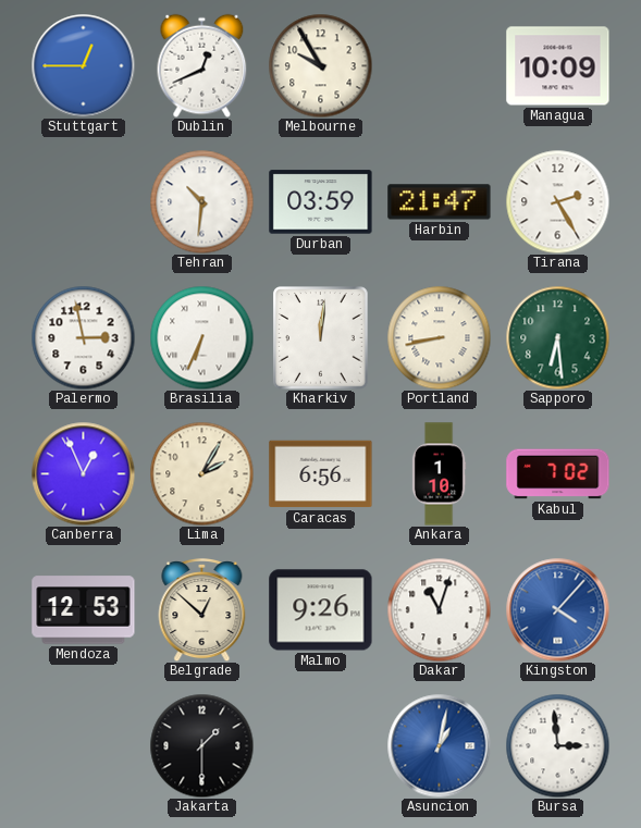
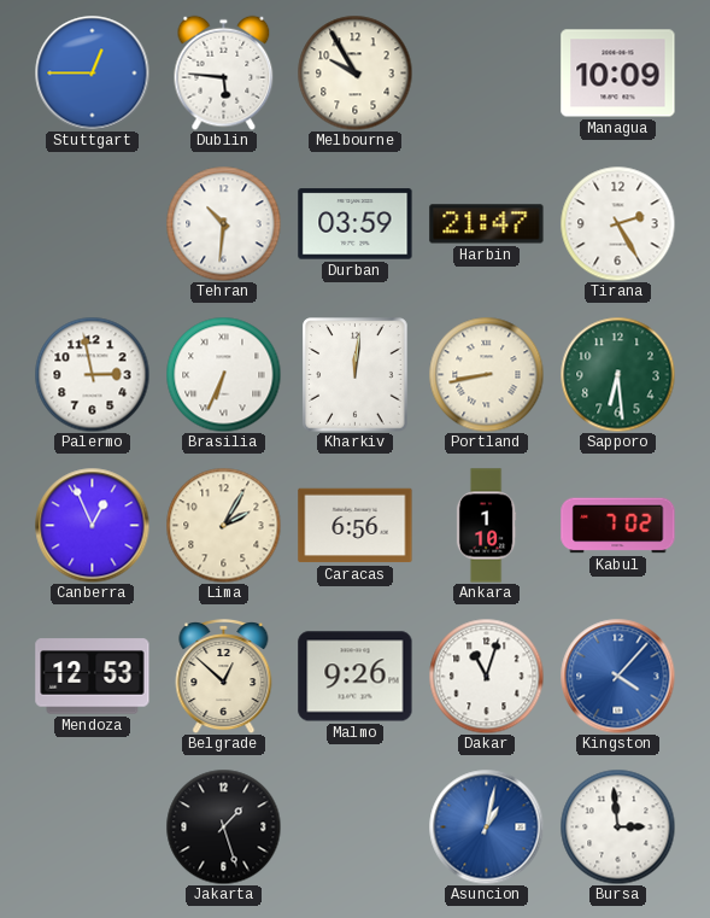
Dublin: 12:41 -> 5:46 (224, 72)
Jakarta: 1:30 -> 1:27 (223, 826)
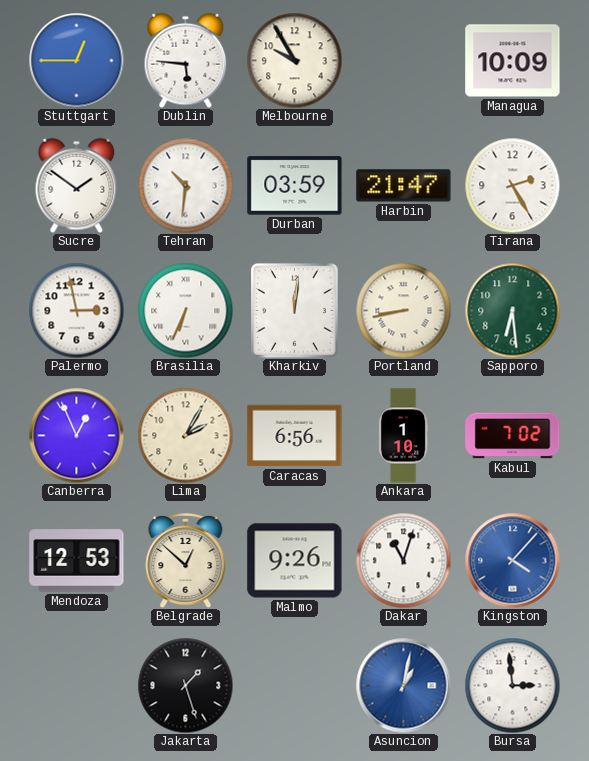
Sucre: none -> 1:51 (77, 185)
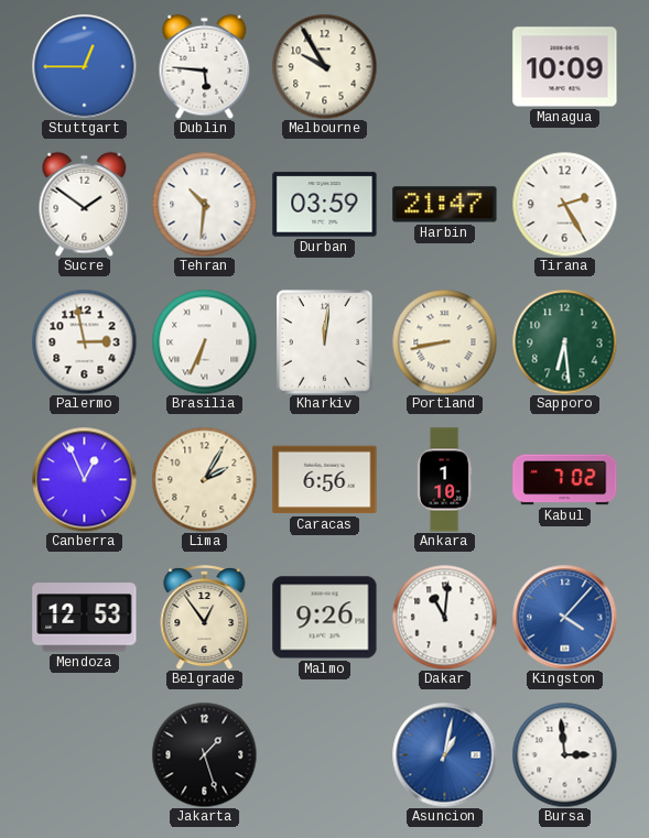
Belgrade: 12:52 -> 12:54 (205, 618)
Dakar: 11:03 -> 11:01 (444, 617)
